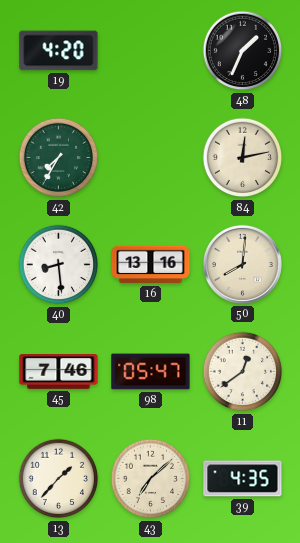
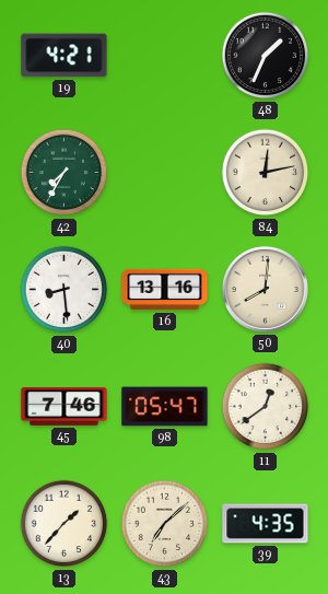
19: 4:20 -> 4:21 (65, 56)
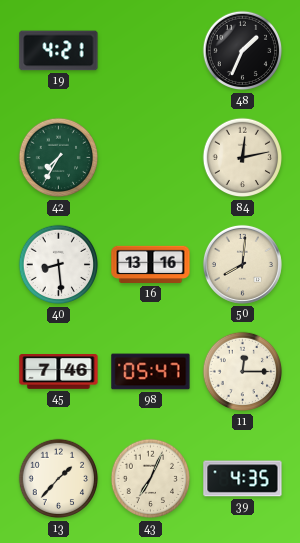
11: 12:39 -> 12:15 (243, 372)
43: 7:08 -> 7:04 (151, 479)
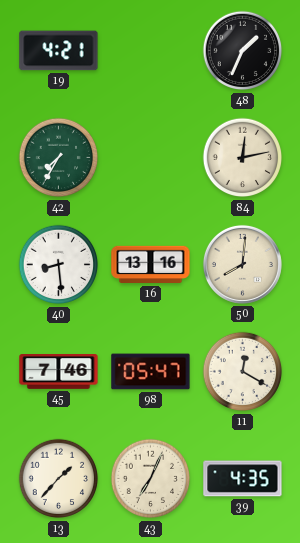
11: 12:15 -> 12:20 (243, 372)
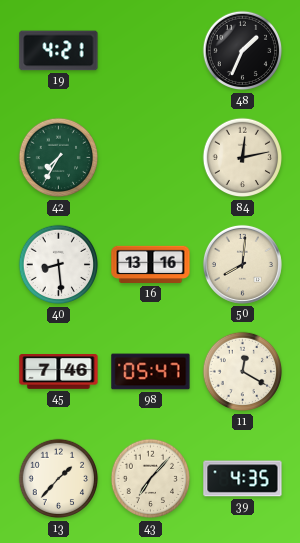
43: 7:04 -> 7:07 (151, 479)
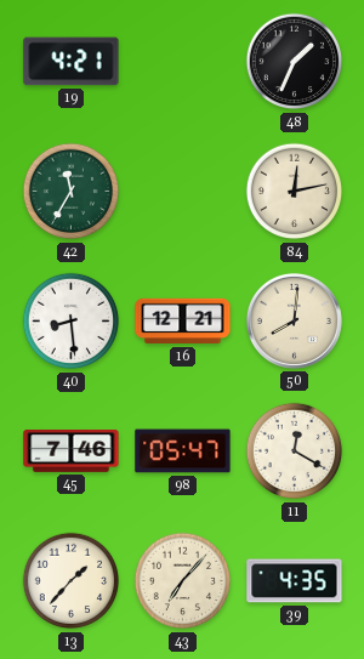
42: 7:35 -> 11:35 (72, 192)
16: 13:16 -> 12:21 (183, 322)
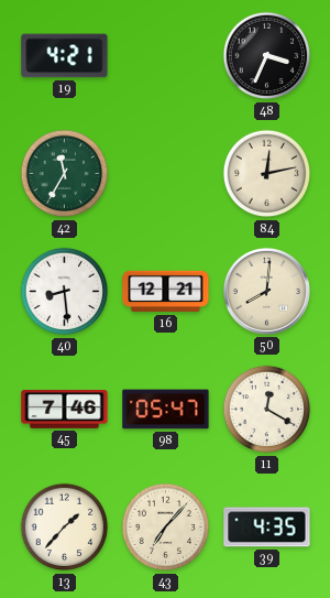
48: 1:34 -> 3:34 (267, 56)
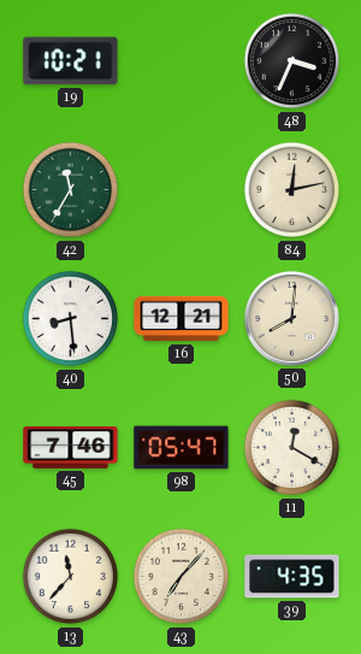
19: 4:21 -> 10:21 (71, 61)
13: 1:37 -> 11:37 (71, 577)
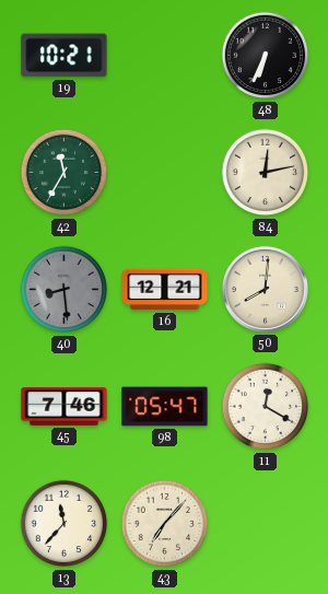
48: 3:34 -> 6:34 (266, 56)
40 dial: white -> grey (65, 290)
39: 4:35 -> none (292, 577)
